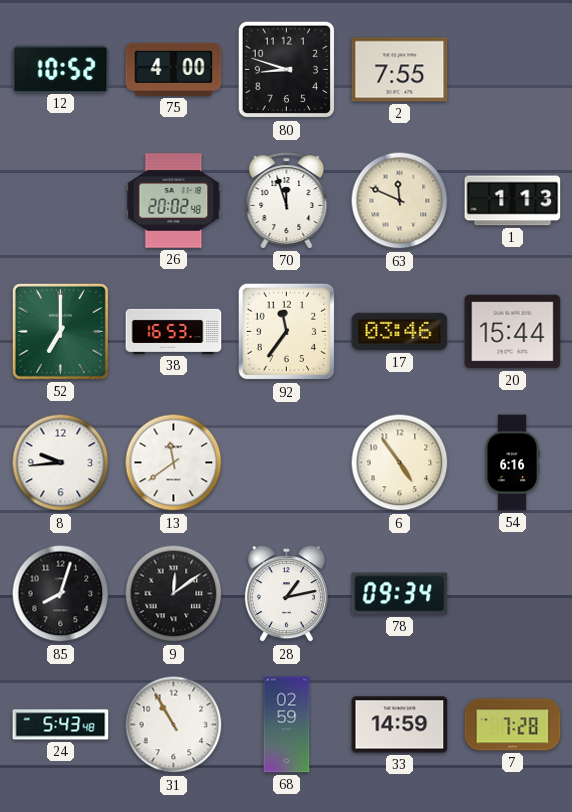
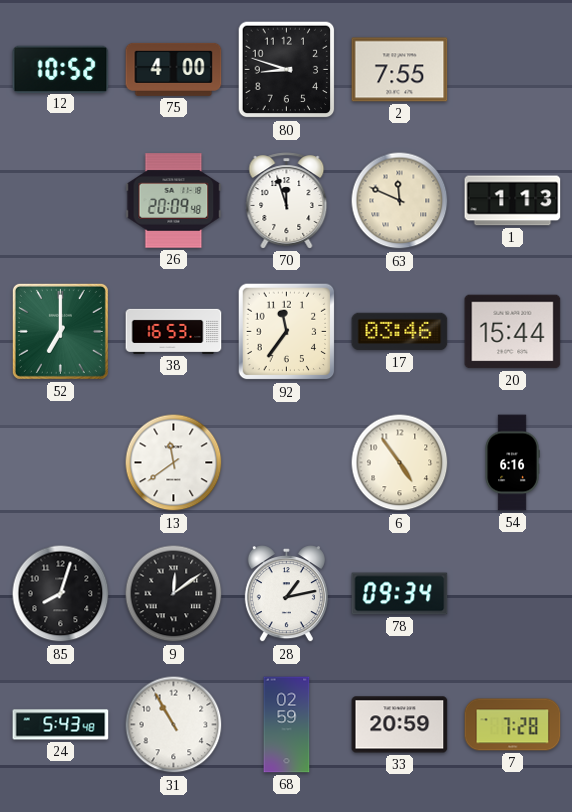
26: 20:02 -> 20:09 (174, 201)
8: 9:44 -> none (61, 463)
33: 14:59 -> 20:59 (400, 725)
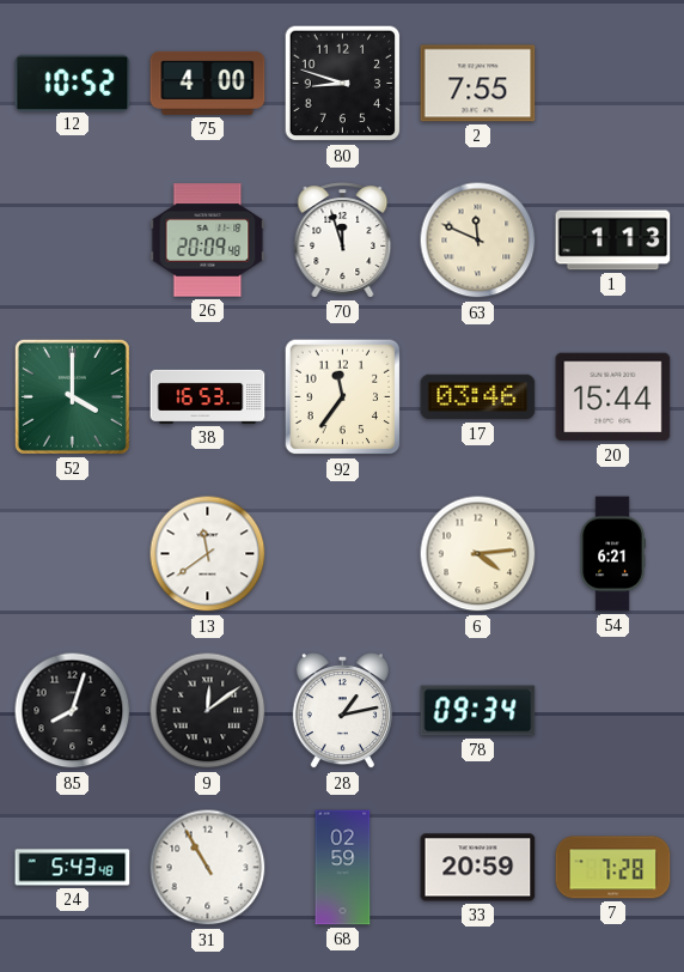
52: 7:00 -> 4:00 (72, 396)
6: 4:54 -> 4:14 (478, 554)
54: 6:16 -> 6:21 (612, 554)
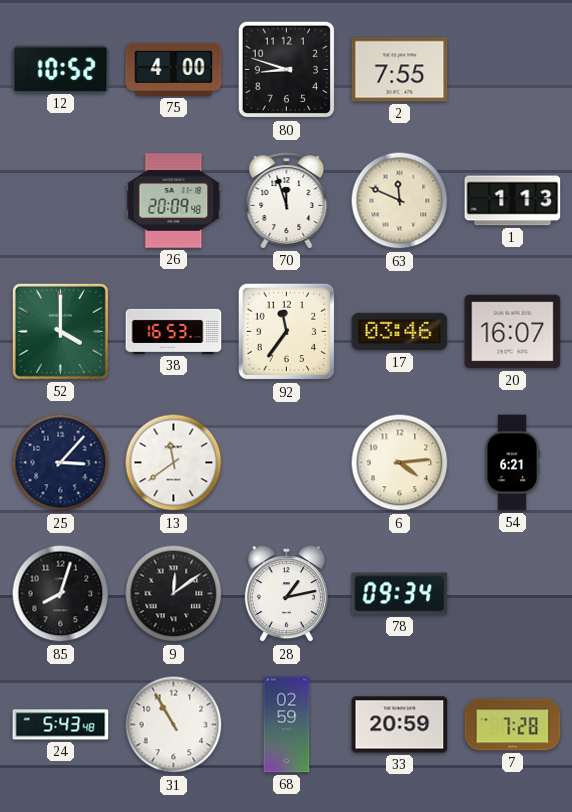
20: 15:44 -> 16:07 (513, 332)
25: none -> 3:07 (61, 463)
